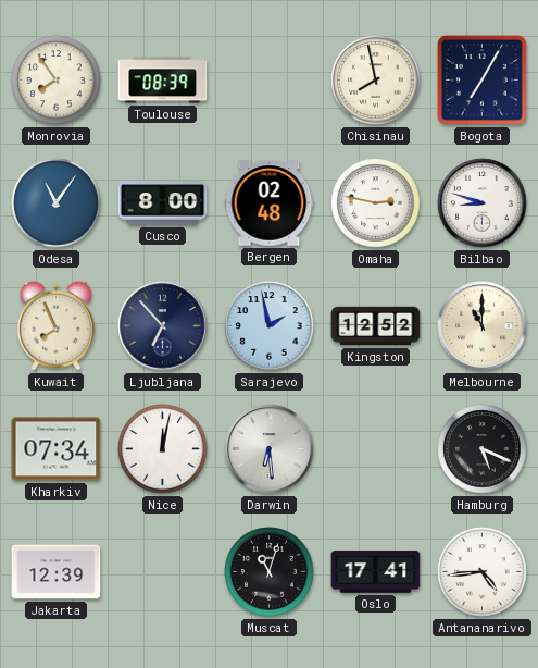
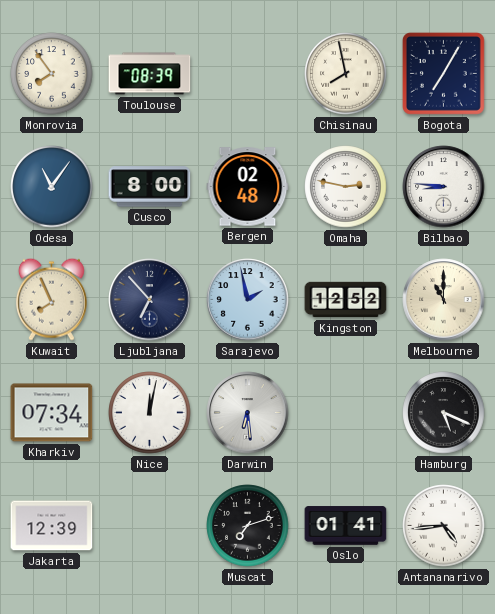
Bilbao: 8:48 -> 8:46 (444, 187)
Muscat: 11:03 -> 7:12 (248, 526)
Oslo: 17:41 -> 01:41 (346, 526)
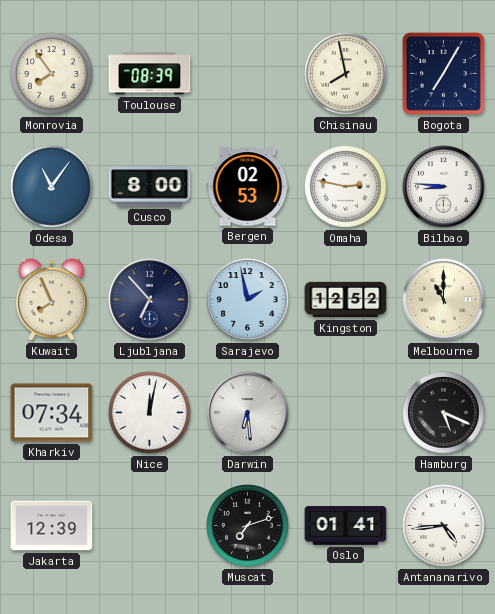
Bergen: 02:48 -> 02:53 (248, 187)
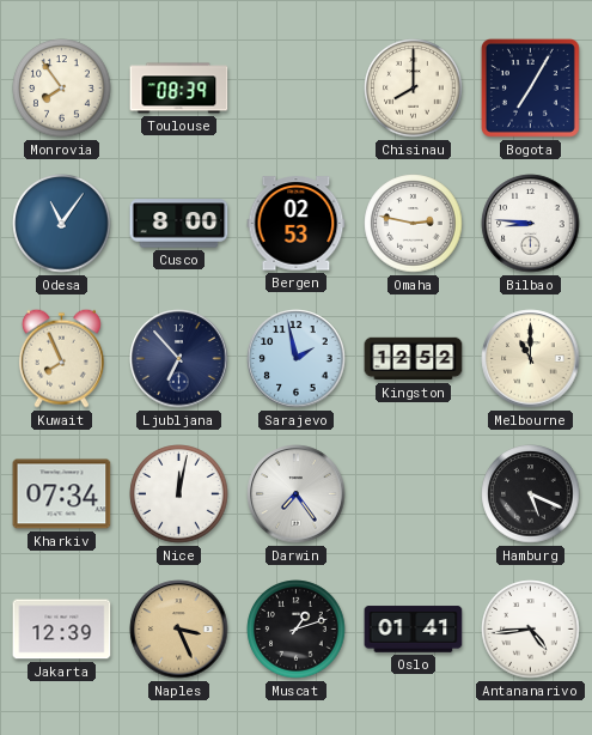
Chisinau: 7:58 -> 8:00 (414, 89)
Darwin: 6:29 -> 7:24 (297, 494)
Naples: none -> 3:26 (179, 630)
Muscat: 7:12 -> 1:12 (297, 630)
